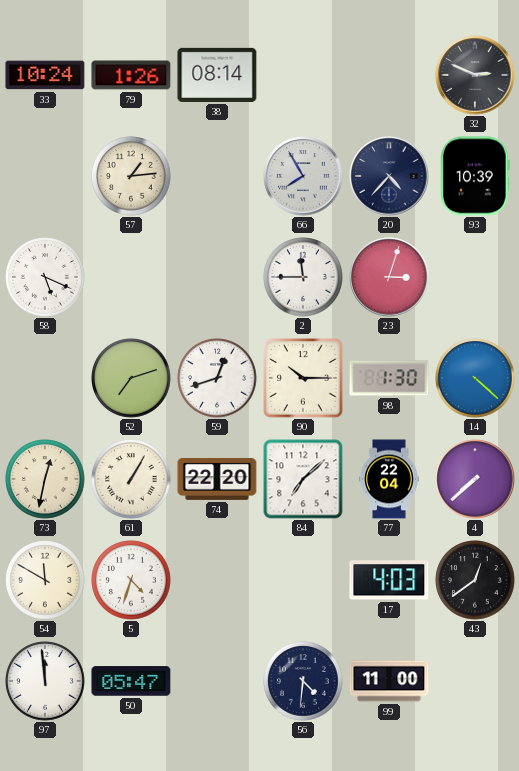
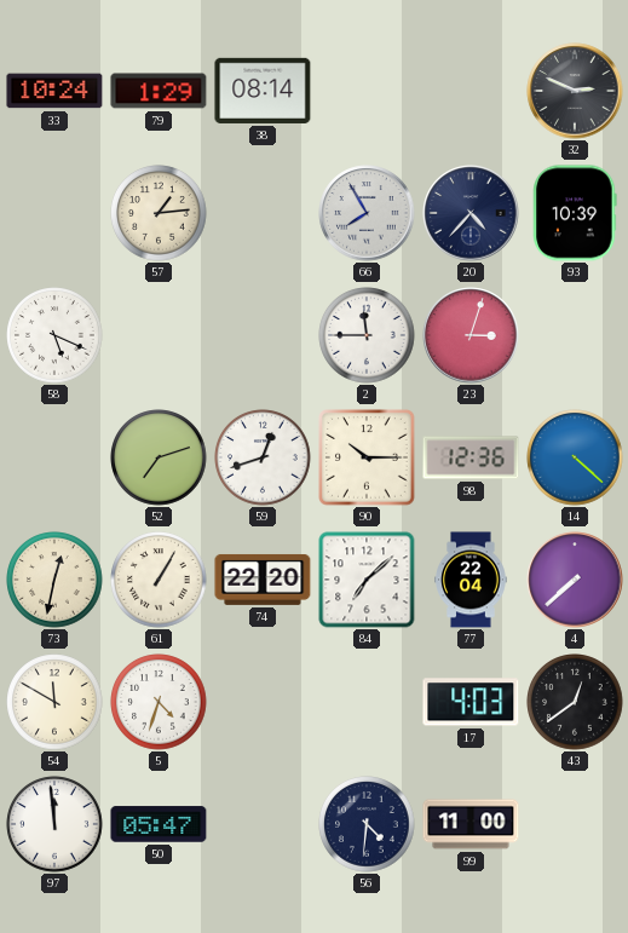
79: 1:26 -> 1:29 (159, 91)
98: 1:30 -> 12:36 (471, 457)
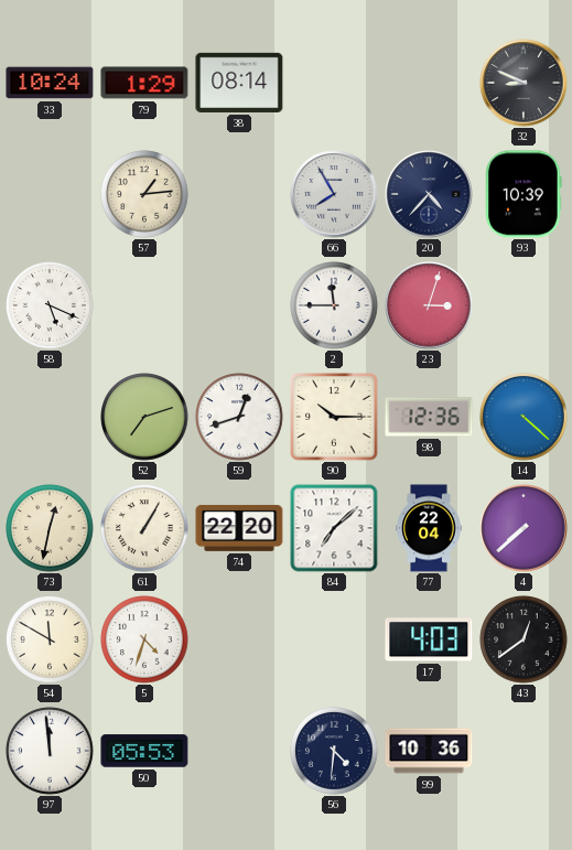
32: 2:49 -> 8:49 (524, 83)
50: 05:47 -> 05:53 (144, 751)
99: 11:00 -> 10:36 (429, 751)
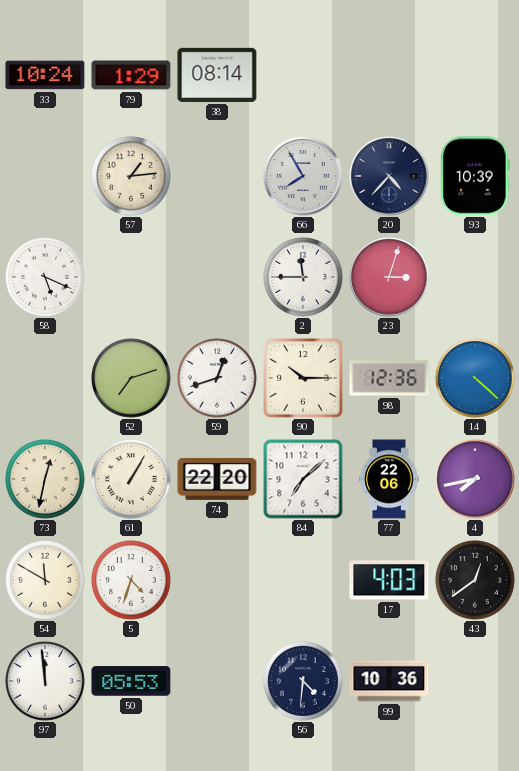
32: 8:49 -> none (524, 83)
77: 22:04 -> 22:06 (389, 479)
4: 7:38 -> 7:43 (475, 479)
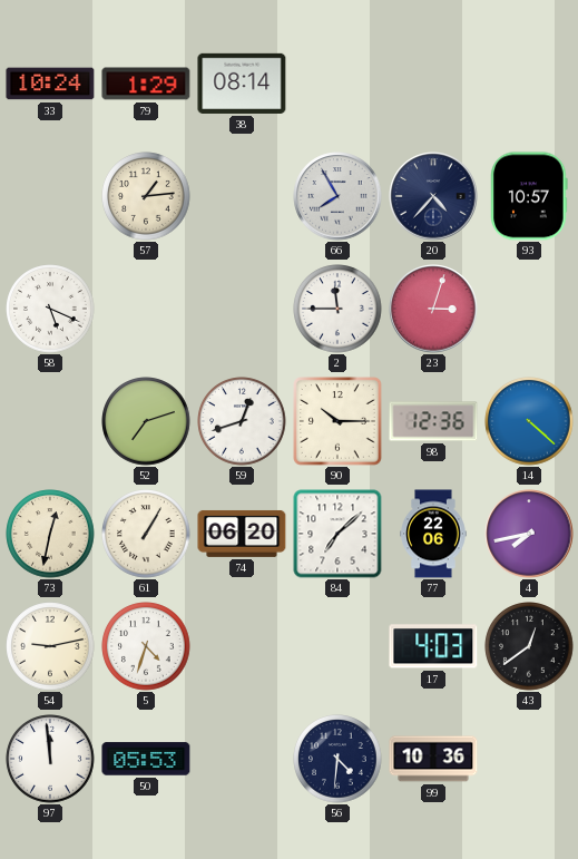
93: 10:39 -> 10:57 (529, 196)
74: 22:20 -> 06:20 (242, 534)
54: 11:50 -> 9:13 (50, 646)
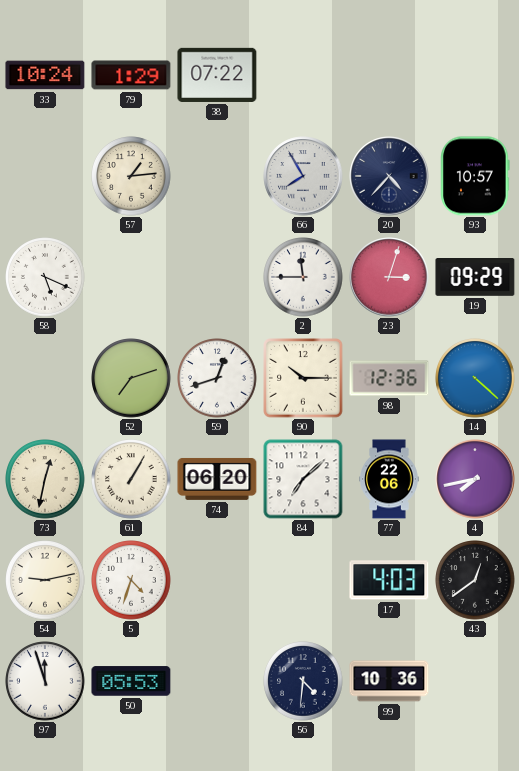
38: 08:14 -> 07:22 (217, 75)
19: none -> 09:29 (475, 278)
97: 11:59 -> 11:57 (45, 681)
